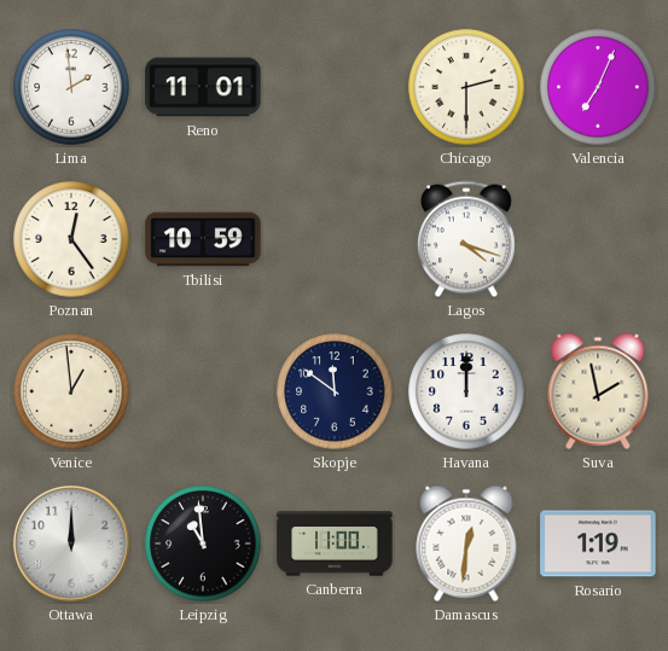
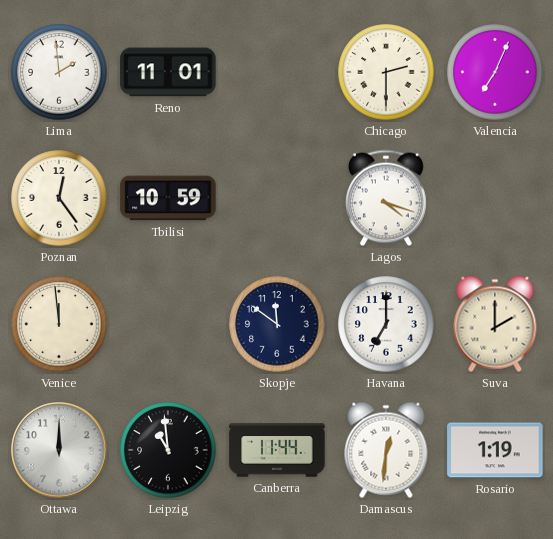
Venice: 12:59 -> 11:59 (59, 324)
Havana: 12:00 -> 7:00 (386, 324)
Suva: 1:58 -> 2:00 (495, 324)
Canberra: 11:00 -> 11:44 (277, 450)
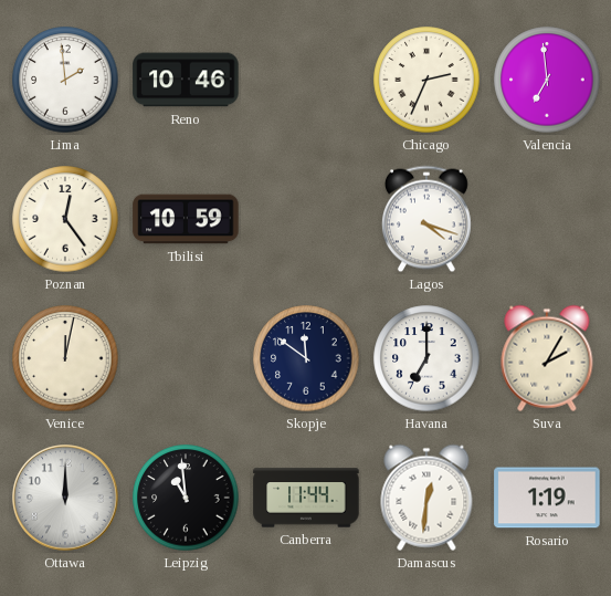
Reno: 11:01 -> 10:46 (186, 80)
Chicago: 2:30 -> 2:34 (426, 80)
Valencia: 7:04 -> 6:59 (547, 80)
Venice: 11:59 -> 12:02 (65, 358)
Suva: 2:00 -> 2:05 (547, 358)
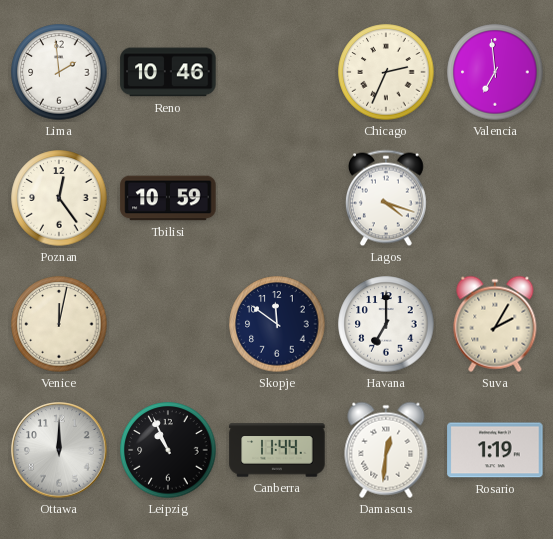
Leipzig: 10:59 -> 10:56 (168, 450)
